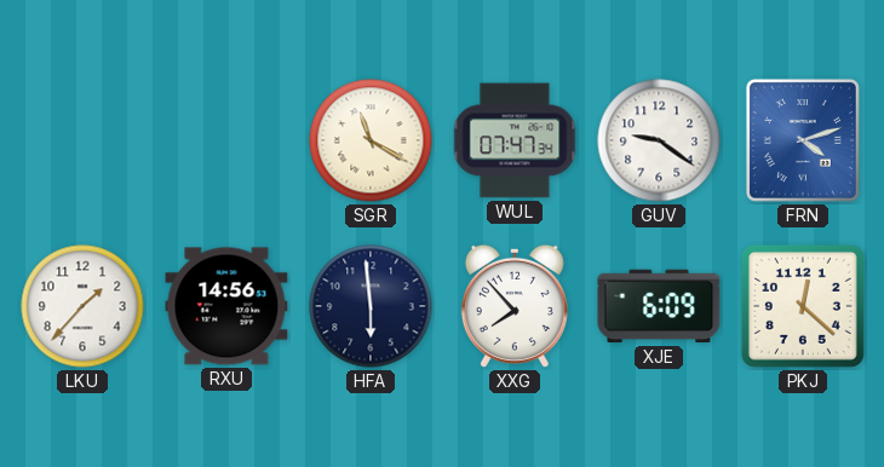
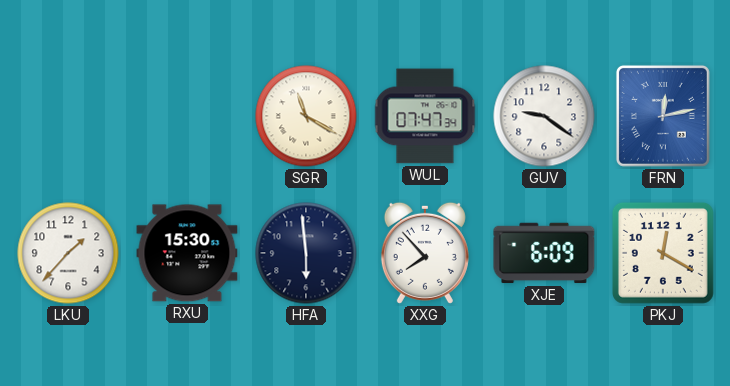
FRN: 4:12 -> 12:13 (663, 116)
RXU: 14:56 -> 15:30 (187, 253)
PKJ: 12:22 -> 12:20 (663, 253)
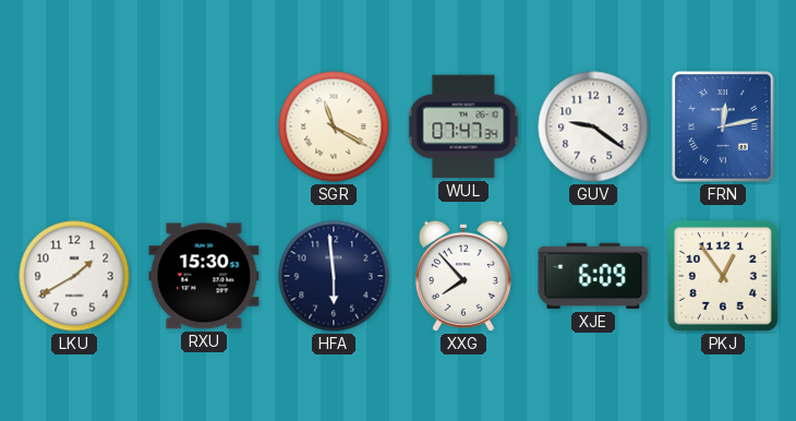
LKU: 1:37 -> 1:40 (74, 276)
PKJ: 12:20 -> 12:54 (723, 276)
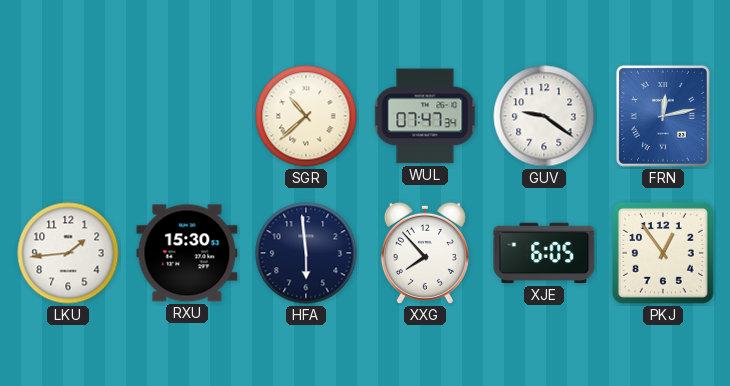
SGR: 11:20 -> 10:38 (306, 116)
LKU: 1:40 -> 1:44 (68, 253)
XJE: 6:09 -> 6:05 (544, 253)
